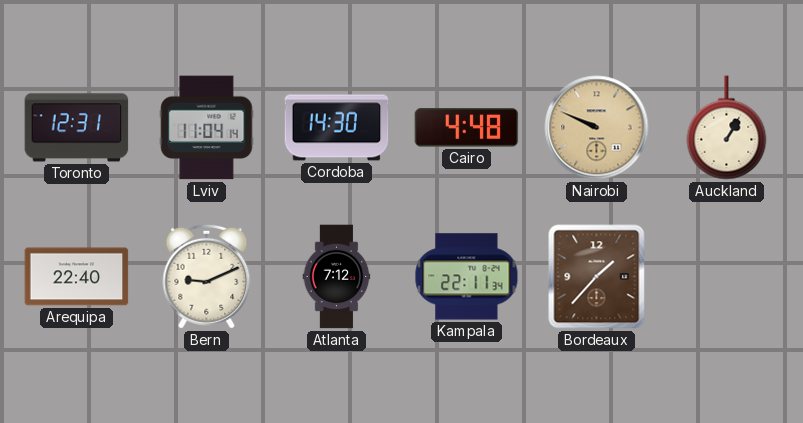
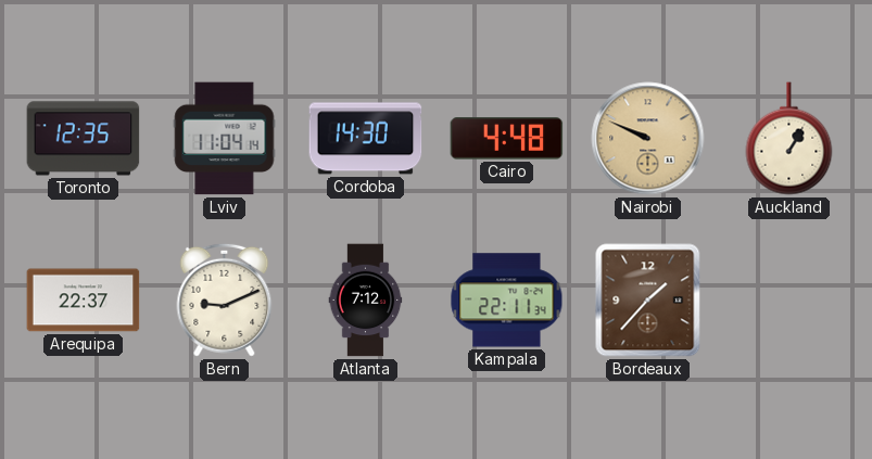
Toronto: 12:31 -> 12:35 (84, 139)
Arequipa: 22:40 -> 22:37 (84, 301)
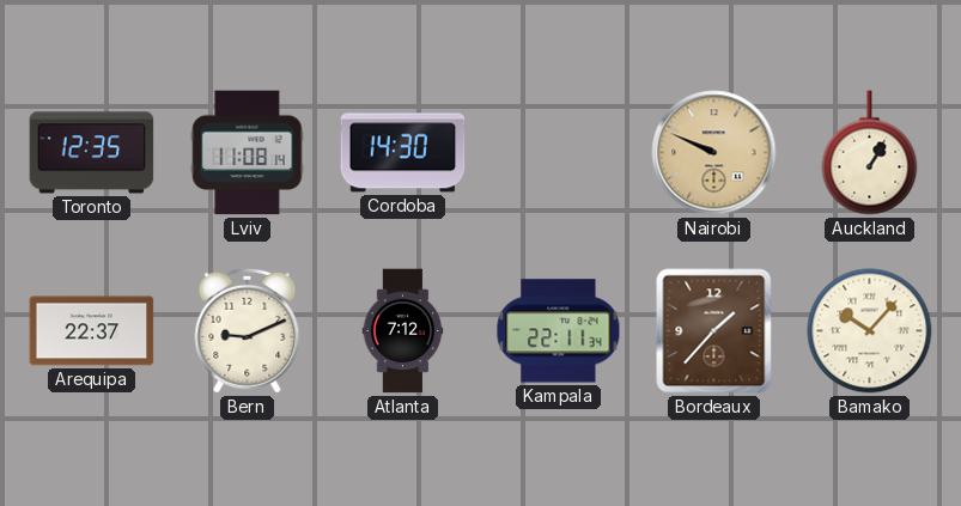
Lviv: 11:04 -> 11:08 (248, 153)
Cairo: 4:48 -> none (507, 139)
Bamako: none -> 10:07 (870, 331)
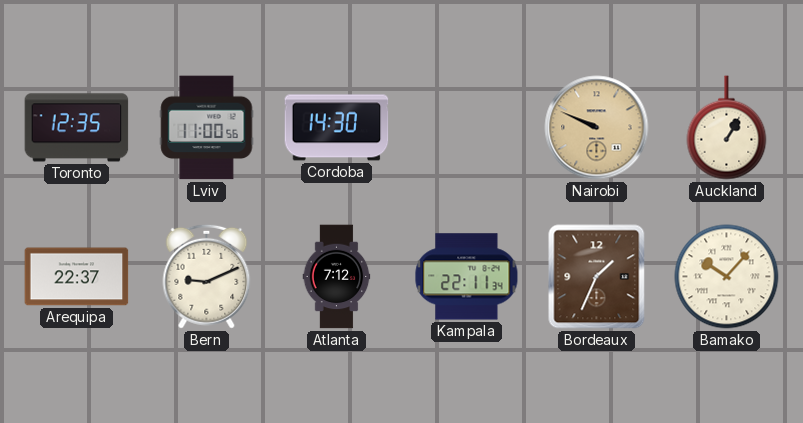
Lviv: 11:08 -> 11:00 (207, 128)
Bordeaux: 1:37 -> 1:34 (597, 277)
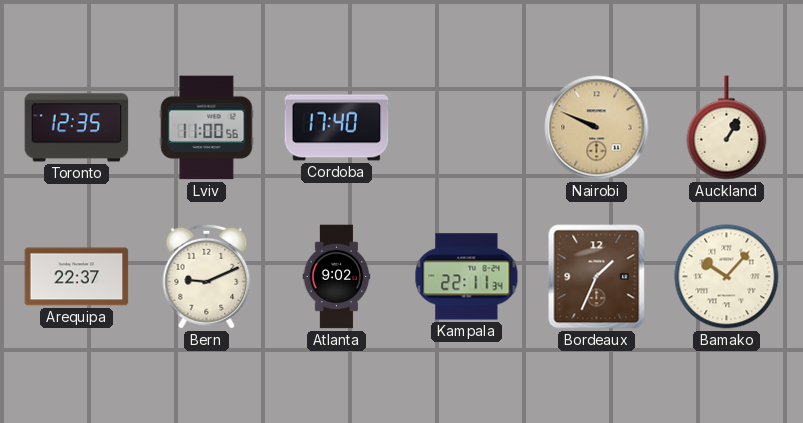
Cordoba: 14:30 -> 17:40 (337, 128)
Atlanta: 7:12 -> 9:02 (337, 277)
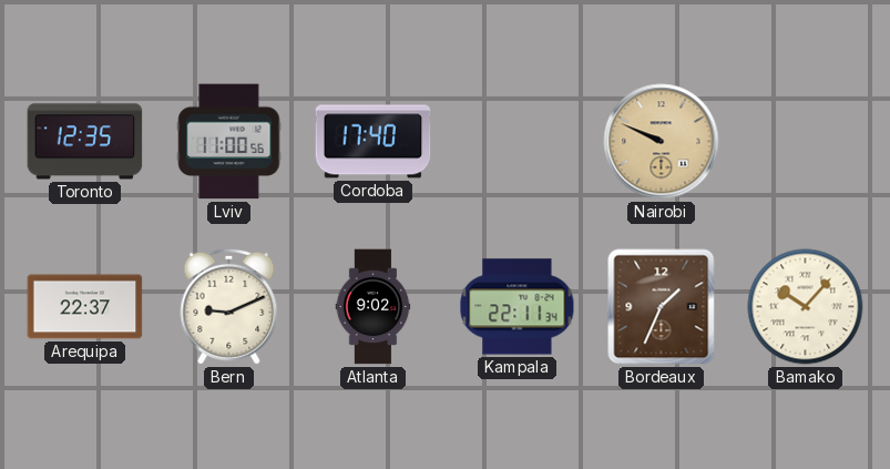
Auckland: 1:05 -> none (727, 128)
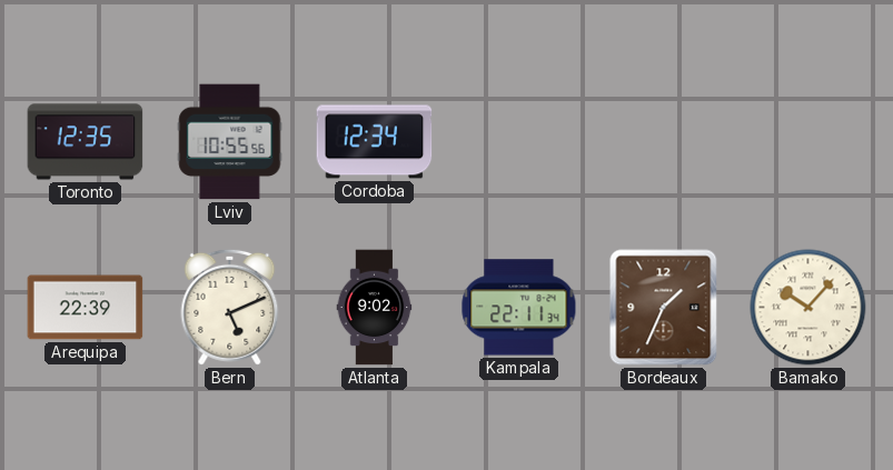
Lviv: 11:00 -> 10:55 (230, 142)
Cordoba: 17:40 -> 12:34 (375, 142)
Nairobi: 9:49 -> none (662, 142)
Arequipa: 22:37 -> 22:39 (86, 308)
Bern: 9:11 -> 5:11 (230, 307)
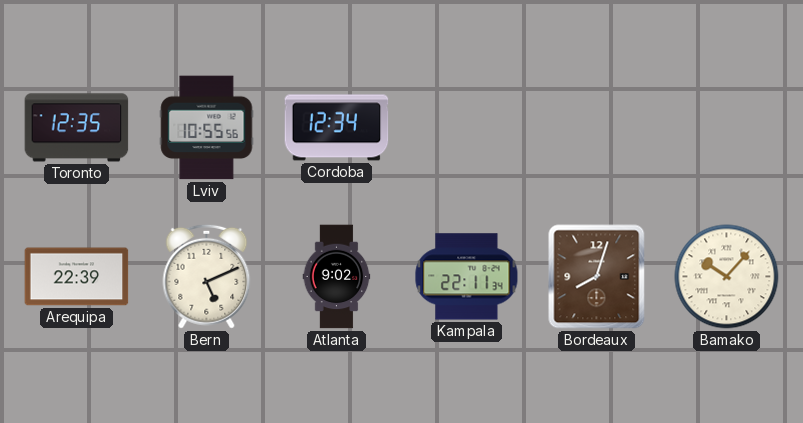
Bordeaux: 1:34 -> 8:03 (597, 277)
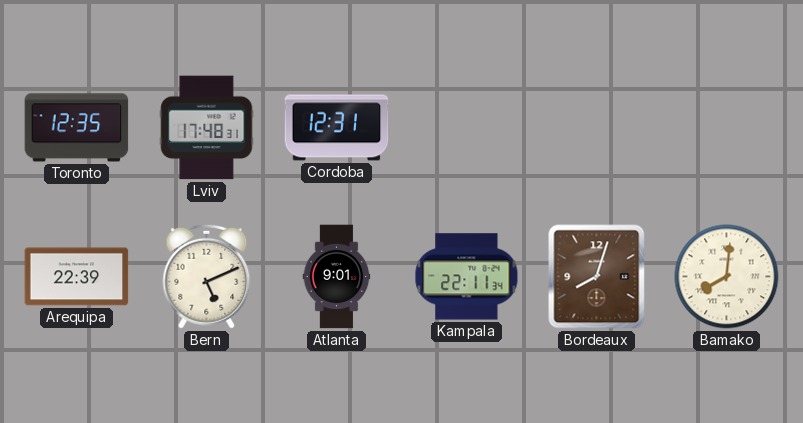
Lviv: 10:55 -> 17:48 (207, 128)
Cordoba: 12:34 -> 12:31 (337, 128)
Atlanta: 9:02 -> 9:01 (337, 277)
Bamako: 10:07 -> 8:01 (727, 277)
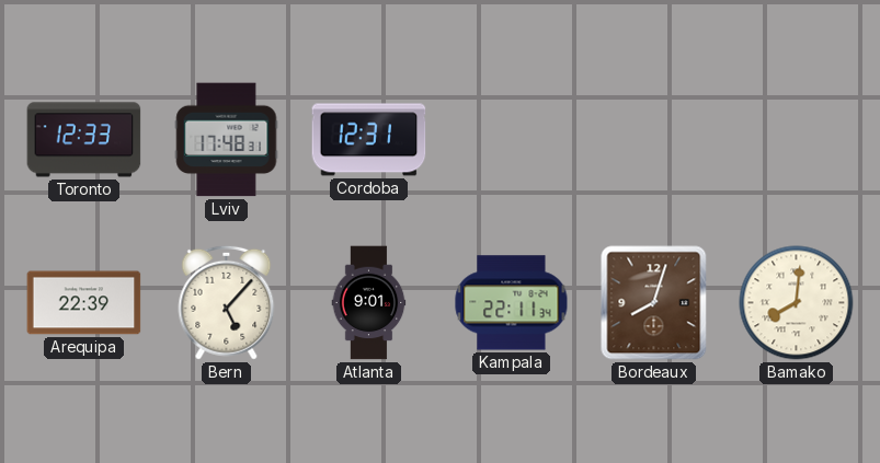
Toronto: 12:35 -> 12:33 (84, 140)
Bern: 5:11 -> 5:07 (227, 302)
